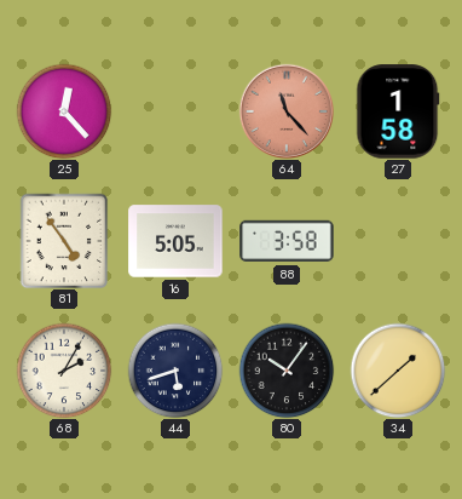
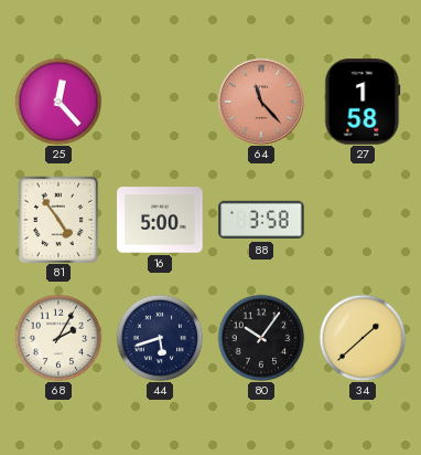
16: 5:05 -> 5:00 (160, 220)
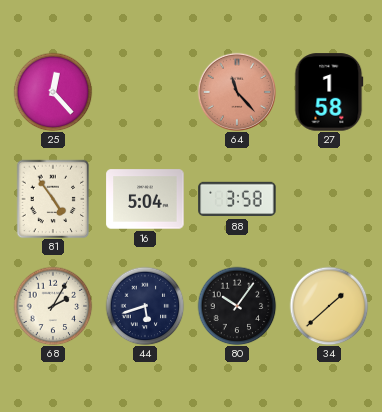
16: 5:00 -> 5:04 (145, 199)
